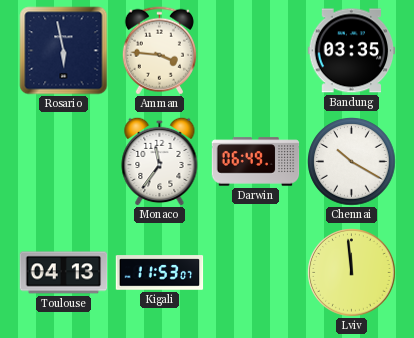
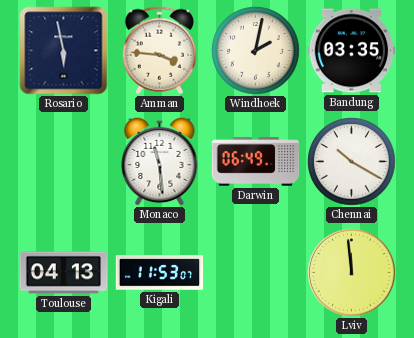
Windhoek: none -> 2:02 (256, 51)
Monaco: 11:36 -> 11:29 (160, 161)
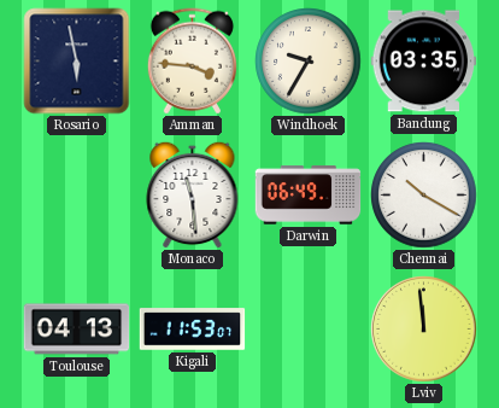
Windhoek: 2:02 -> 9:35 (309, 62)
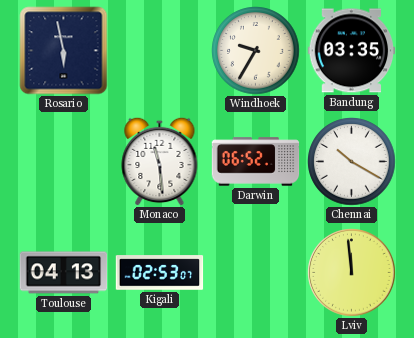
Amman: 3:46 -> none (192, 62)
Darwin: 06:49 -> 06:52 (256, 162)
Kigali: 11:53 -> 02:53 (160, 273)
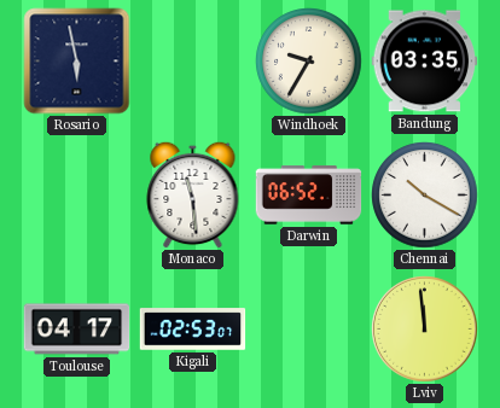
Toulouse: 04:13 -> 04:17 (77, 330)
